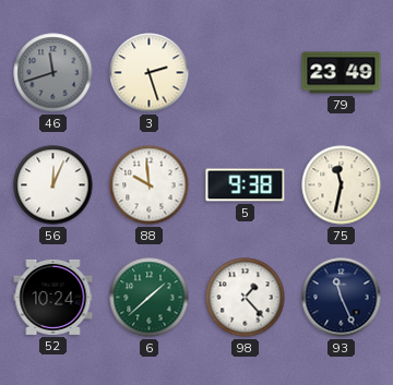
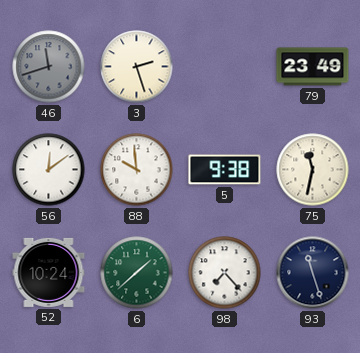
56: 12:04 -> 12:09 (49, 170)
98: 1:23 -> 7:23 (225, 273)
93: 11:26 -> 11:27 (313, 273)
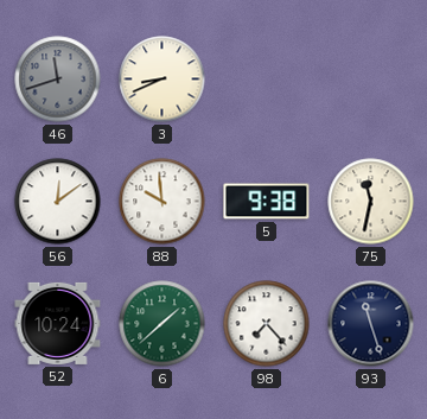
3: 2:27 -> 8:41 (162, 80)
79: 23:49 -> none (313, 67)
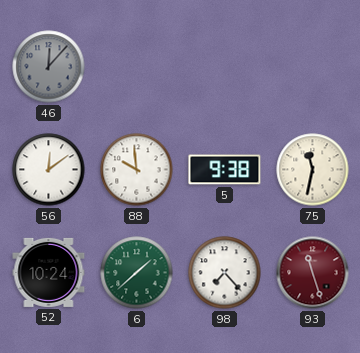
46: 11:42 -> 12:07 (49, 67)
3: 8:41 -> none (162, 80)
93 dial: navy -> burgundy (313, 273)
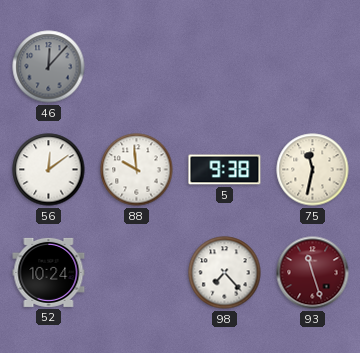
6: 1:38 -> none (137, 273)
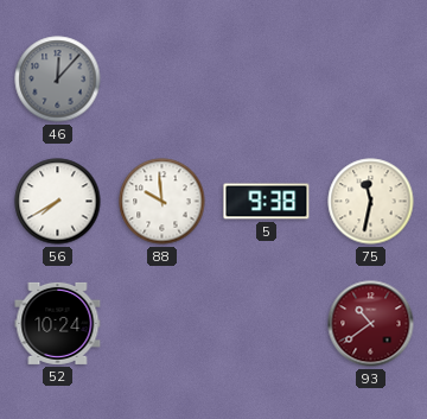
56: 12:09 -> 7:40 (58, 202)
98: 7:23 -> none (225, 273)
93: 11:27 -> 10:39 (371, 324)
